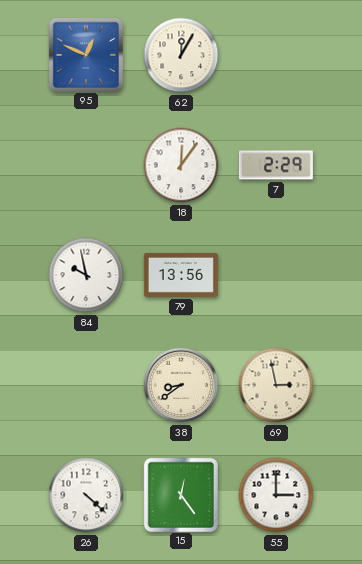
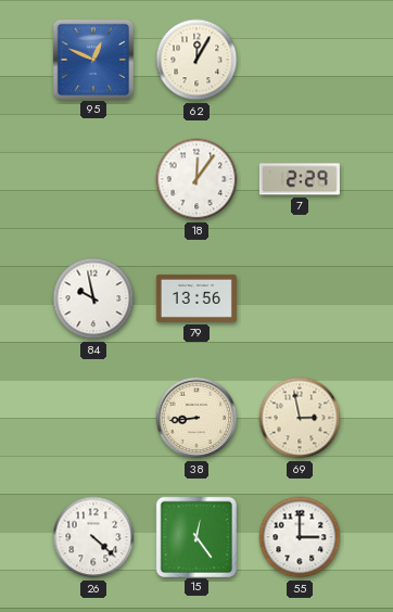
38: 8:39 -> 8:44 (196, 418)
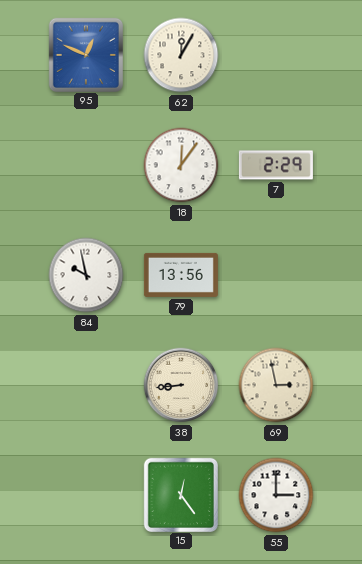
26: 4:22 -> none (93, 537)
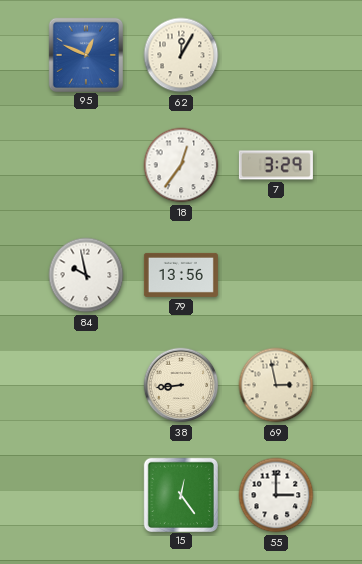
18: 12:06 -> 12:36 (181, 165)
7: 2:29 -> 3:29 (276, 165)
